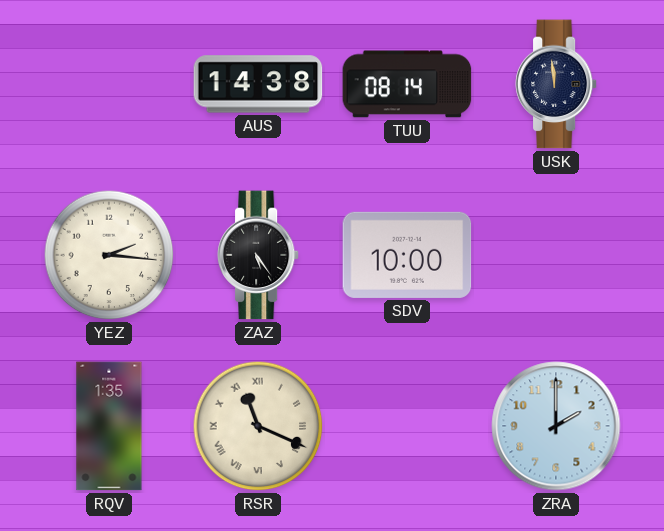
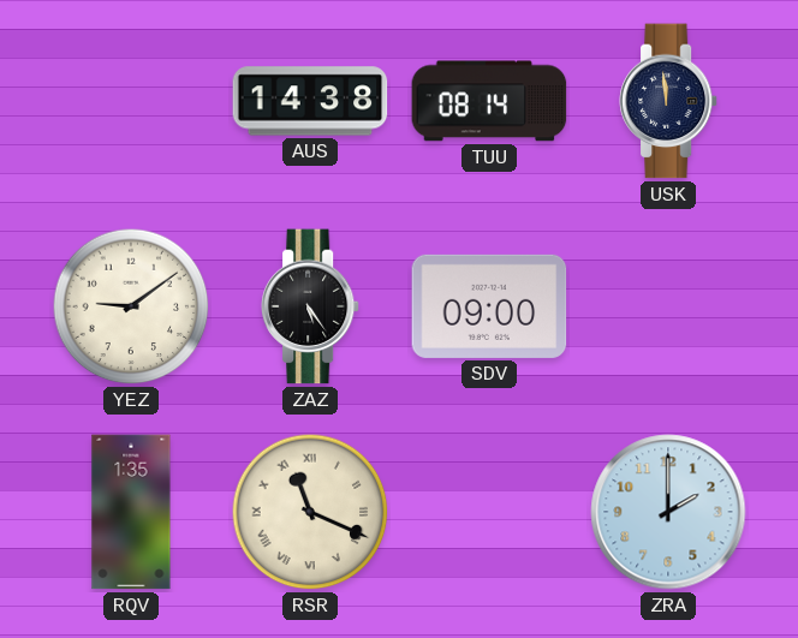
YEZ: 2:16 -> 9:09 (131, 306)
SDV: 10:00 -> 09:00 (489, 306)
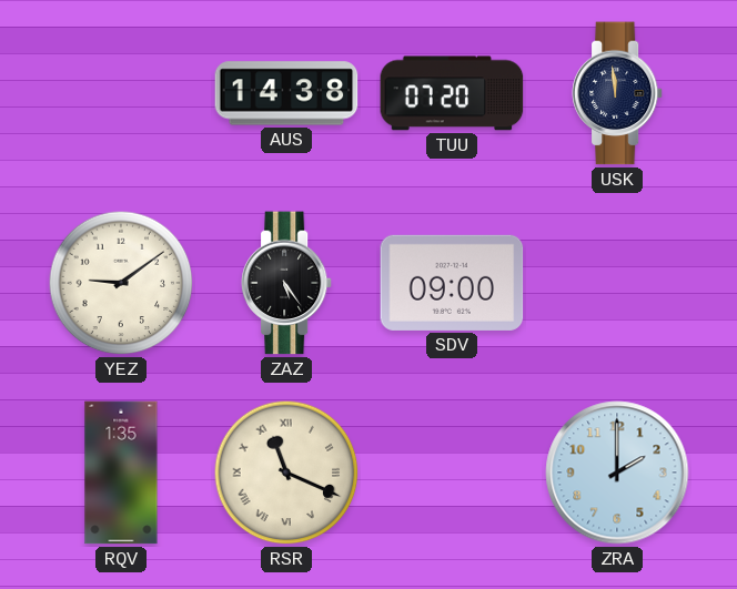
TUU: 08:14 -> 07:20 (452, 93)
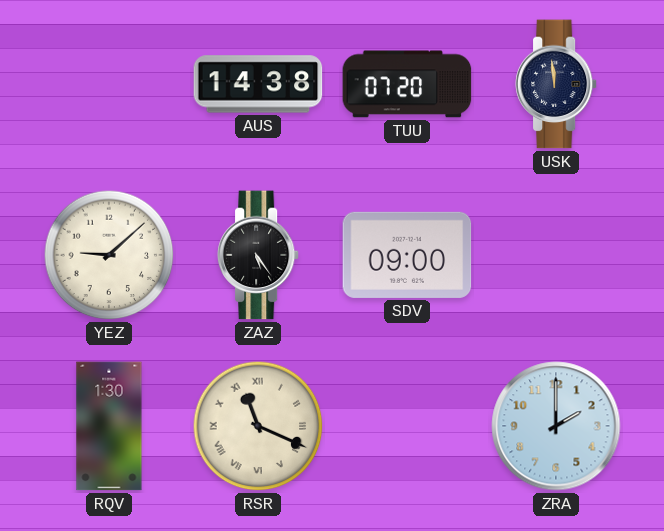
YEZ: 9:09 -> 9:08 (109, 255)
RQV: 1:35 -> 1:30 (109, 426)
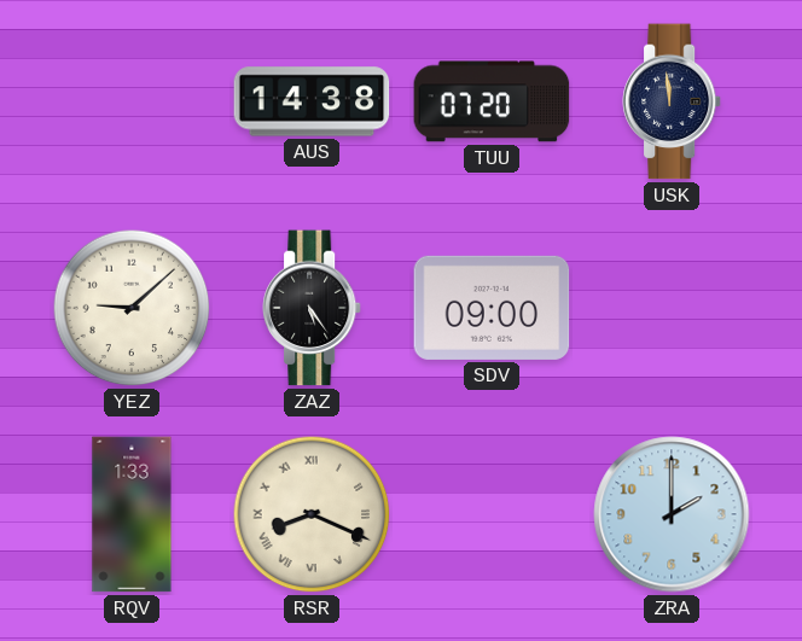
RQV: 1:30 -> 1:33 (132, 514)
RSR: 11:19 -> 8:19 (312, 514)
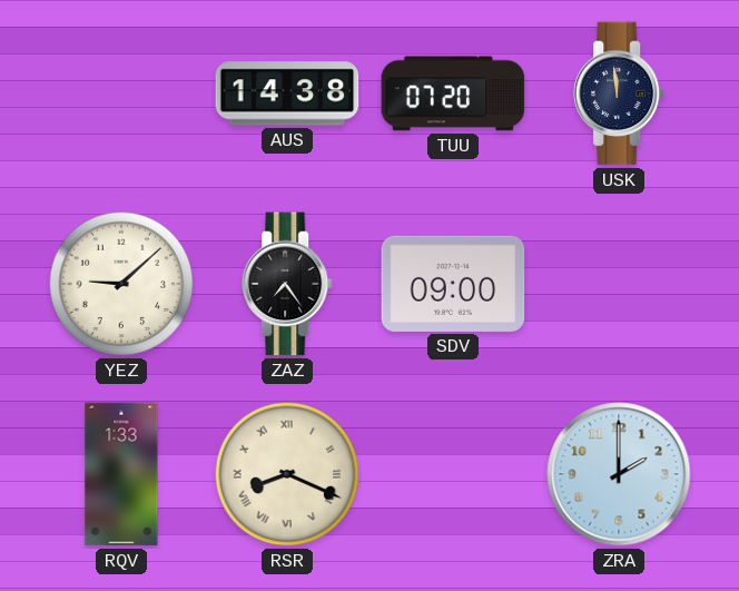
ZAZ: 5:24 -> 7:24 (287, 284)
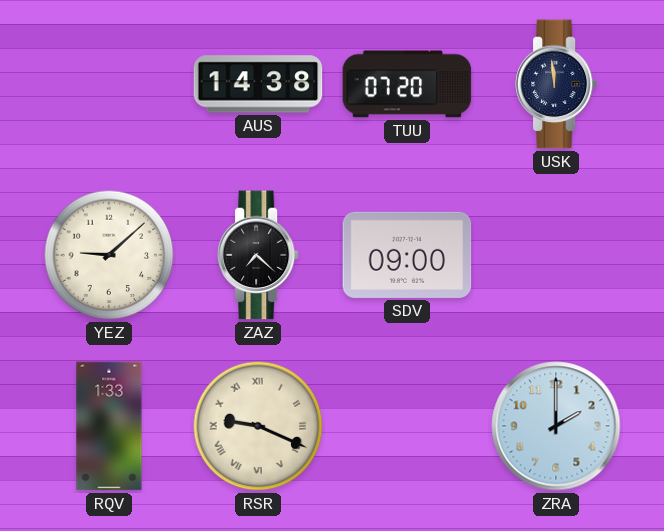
ZAZ: 7:24 -> 7:22 (258, 255)
RSR: 8:19 -> 9:19 (258, 426)
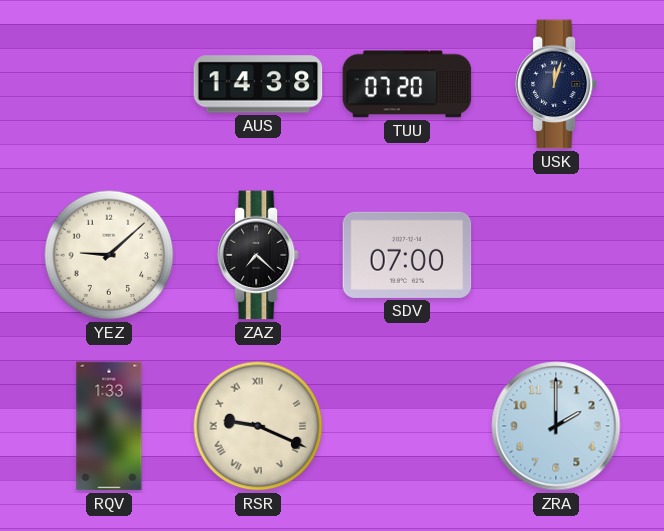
USK: 11:59 -> 12:03 (556, 84)
SDV: 09:00 -> 07:00 (407, 255)
